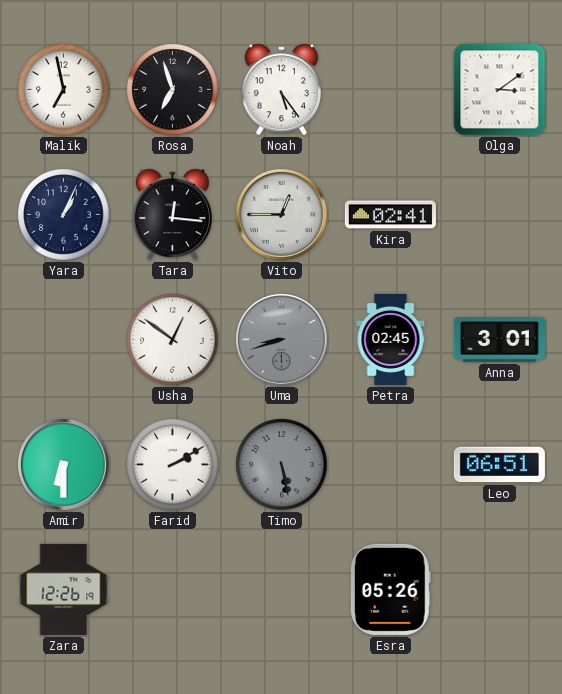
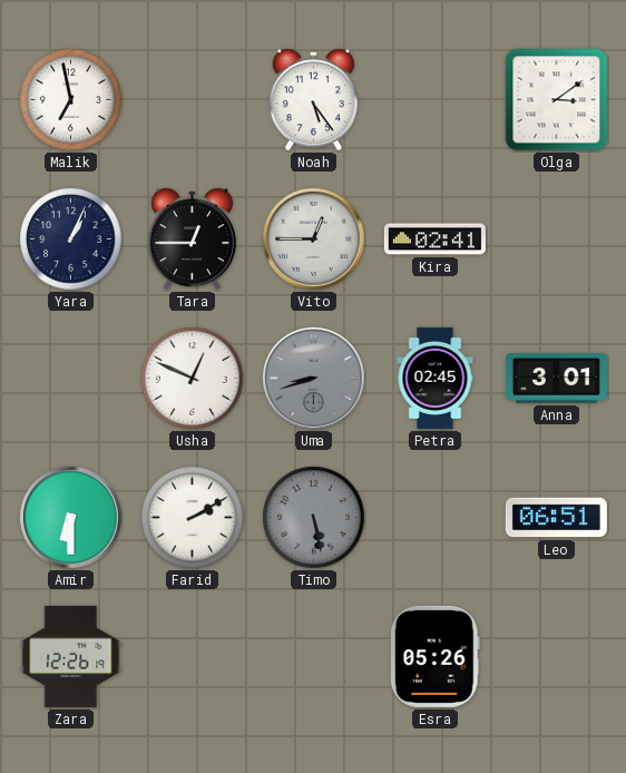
Rosa: 6:57 -> none (173, 90)
Tara: 12:16 -> 12:45 (192, 239)
Usha: 12:51 -> 12:49 (193, 379)
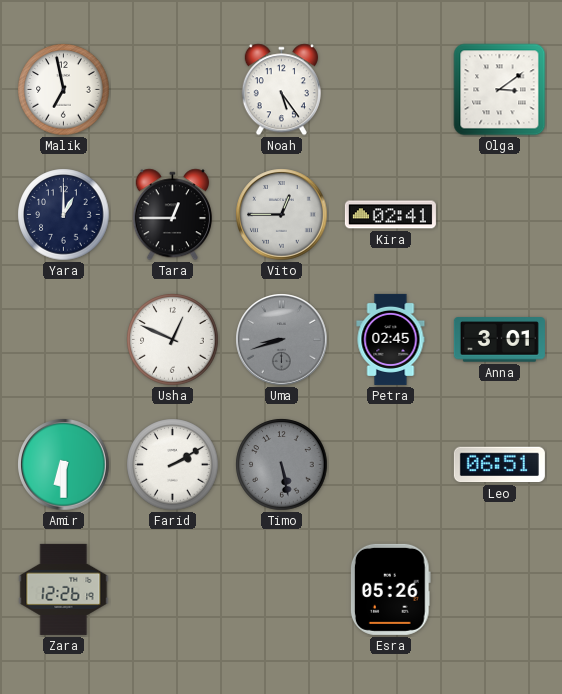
Yara: 1:04 -> 1:00 (64, 215)
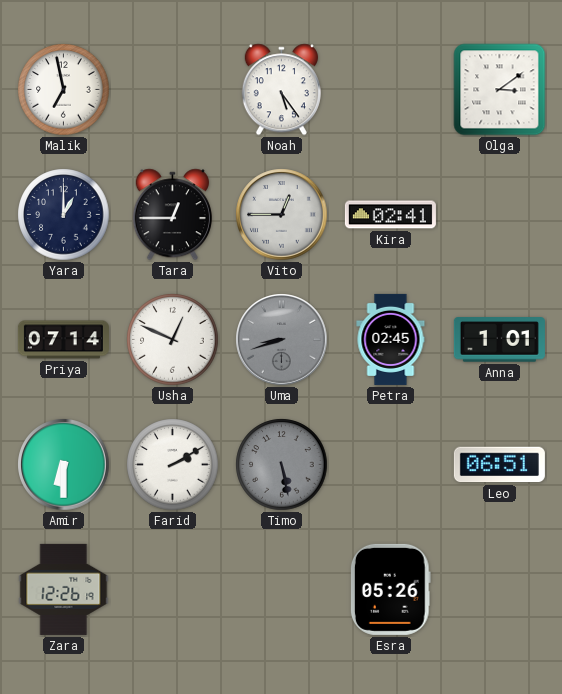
Priya: none -> 07:14 (63, 340)
Anna: 3:01 -> 1:01 (499, 340)
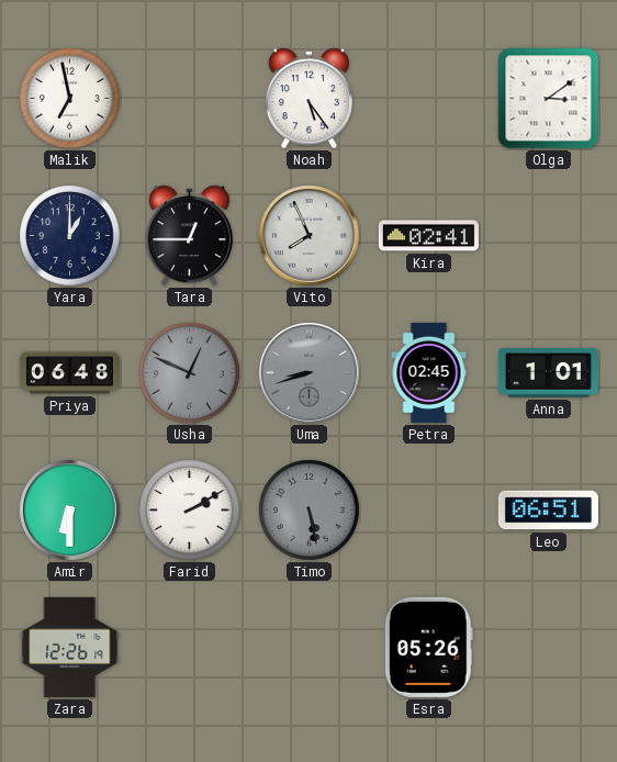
Vito: 12:45 -> 7:56 (310, 236)
Priya: 07:14 -> 06:48 (69, 373)
Usha dial: white -> grey (190, 373)
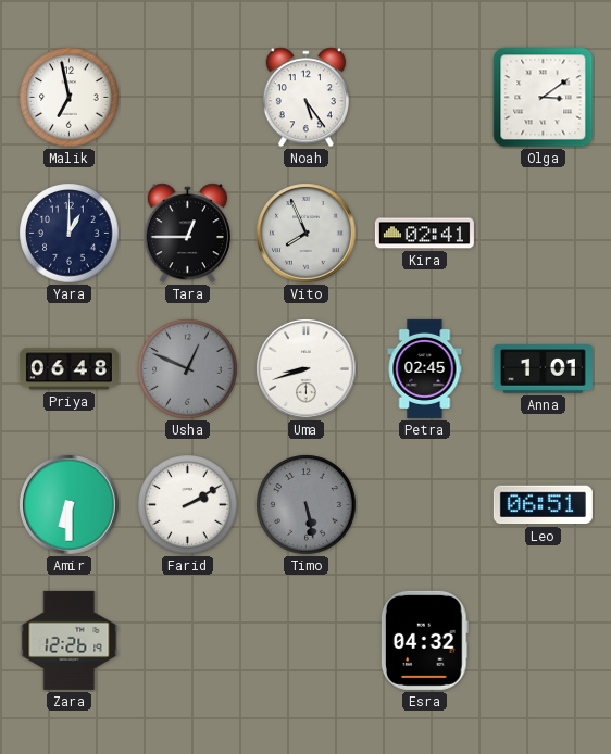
Uma dial: grey -> white (307, 369)
Esra: 05:26 -> 04:32 (424, 640)
